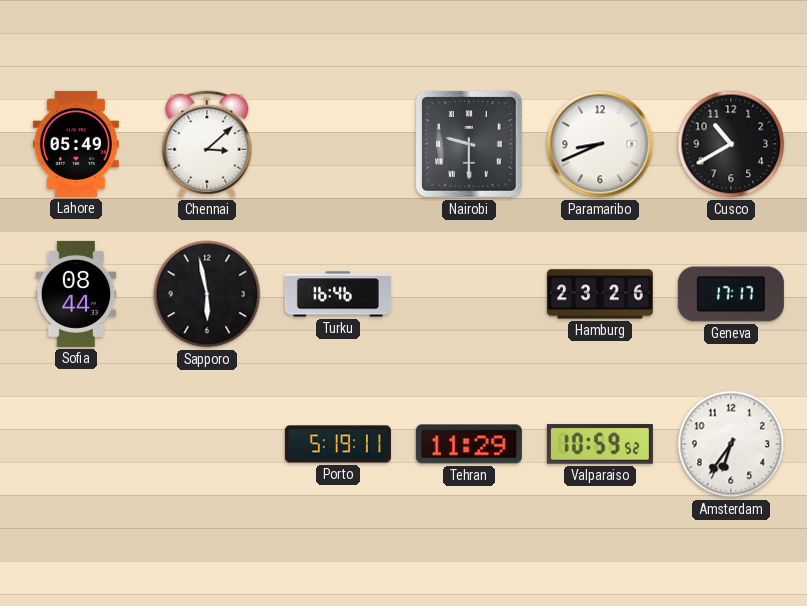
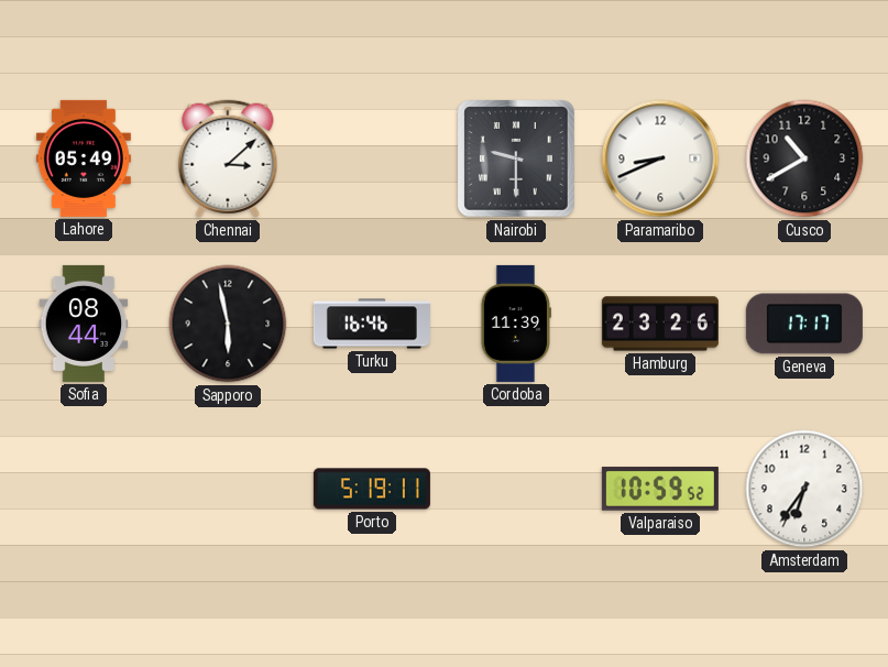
Cordoba: none -> 11:39 (516, 324)
Tehran: 11:29 -> none (469, 444)
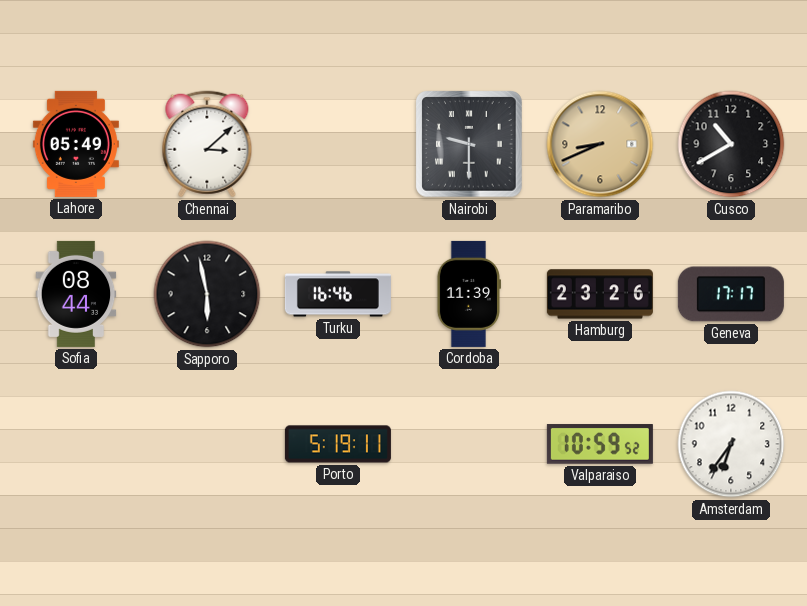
Paramaribo dial: white -> champagne (600, 144)
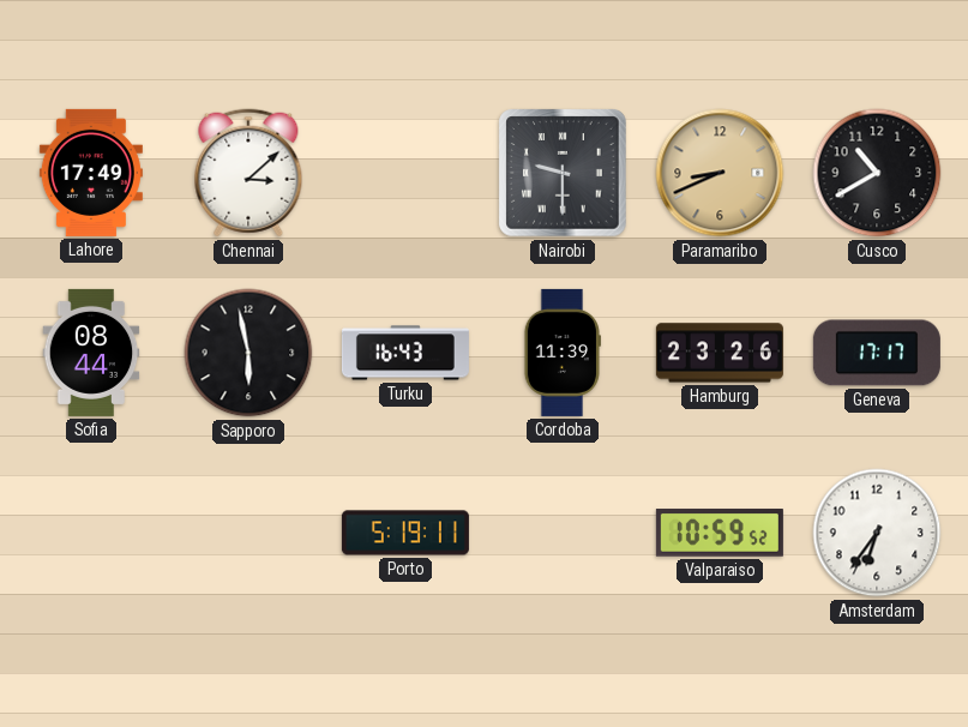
Lahore: 05:49 -> 17:49 (91, 173)
Turku: 16:46 -> 16:43 (405, 353)
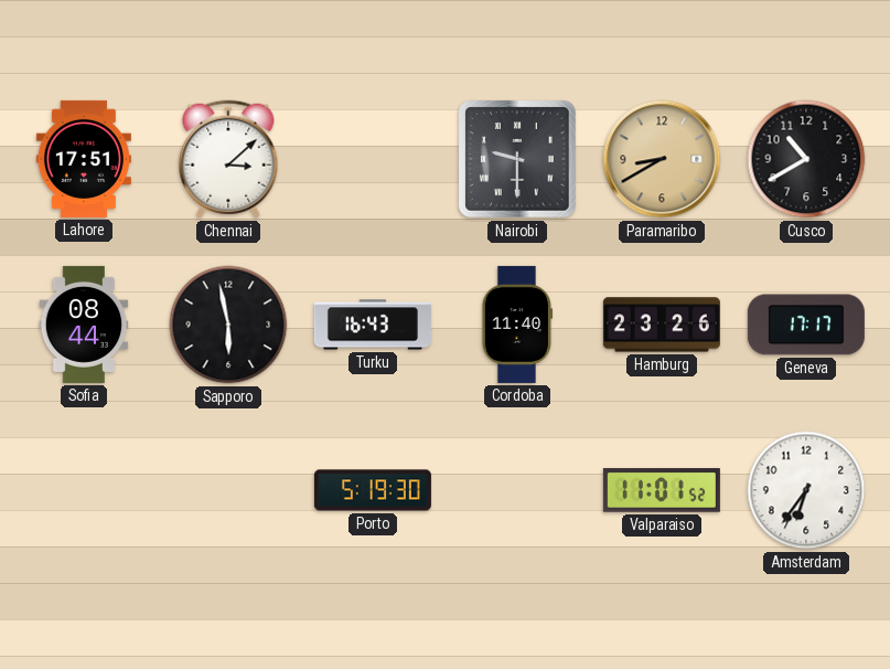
Lahore: 17:49 -> 17:51 (84, 159)
Paramaribo: 8:41 -> 8:40 (662, 159)
Cordoba: 11:39 -> 11:40 (517, 325)
Porto: 5:19:11 -> 5:19:30 (373, 490)
Valparaiso: 10:59 -> 11:01 (662, 490)
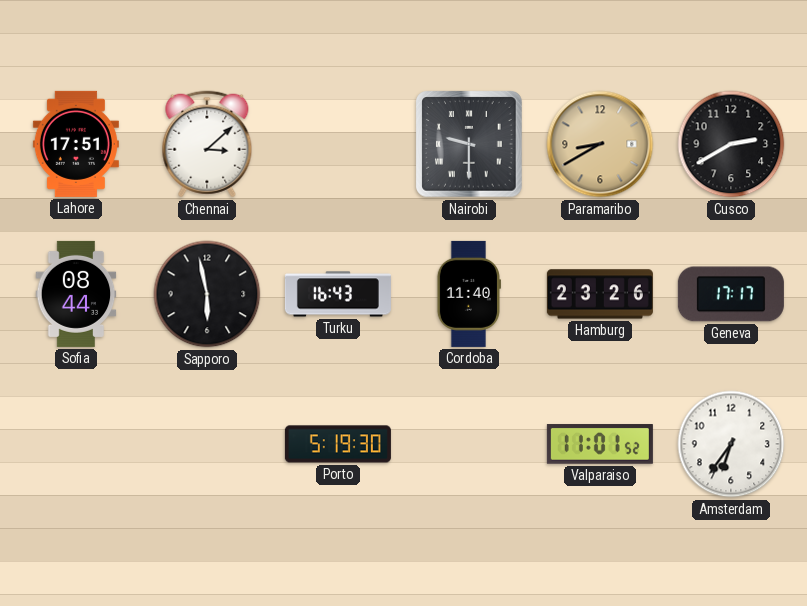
Cusco: 10:40 -> 2:40 (731, 144)
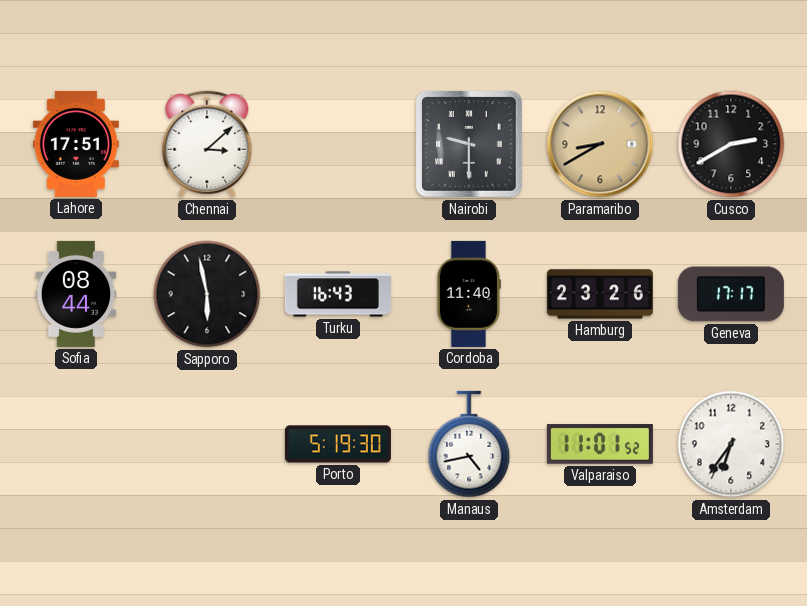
Manaus: none -> 4:43 (469, 444)
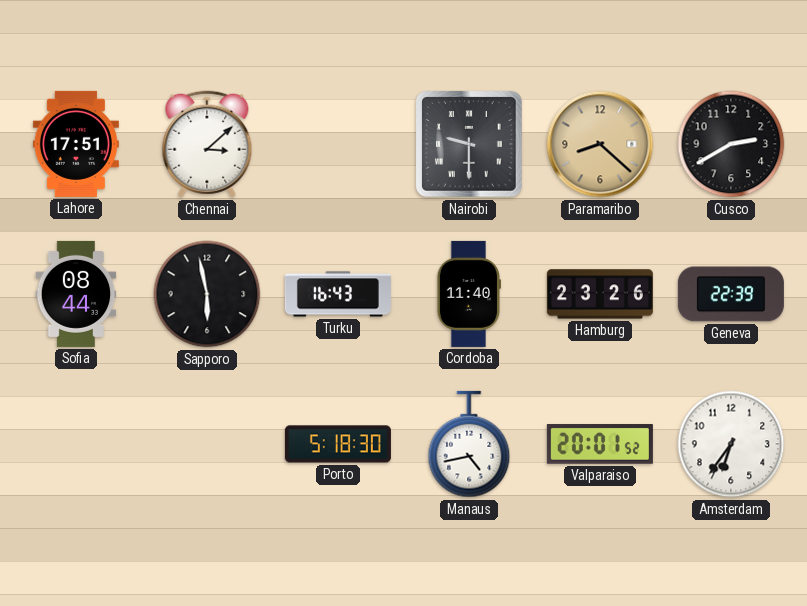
Paramaribo: 8:40 -> 8:22 (600, 144)
Geneva: 17:17 -> 22:39 (731, 294)
Porto: 5:19 -> 5:18 (338, 444)
Valparaiso: 11:01 -> 20:01 (600, 444)
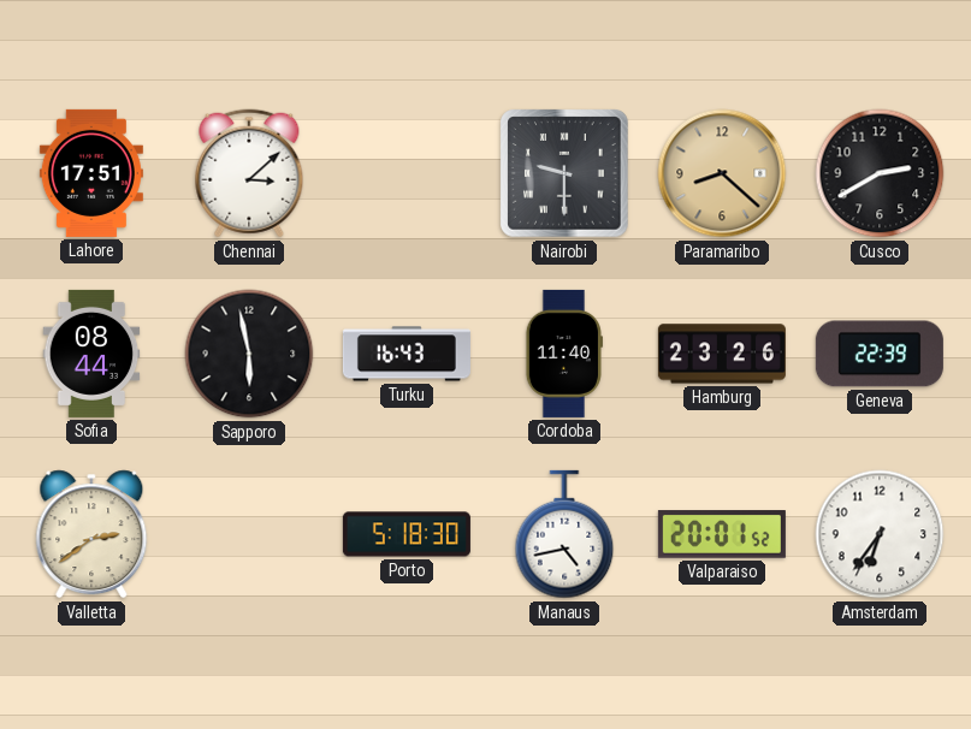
Valletta: none -> 2:39 (91, 534)
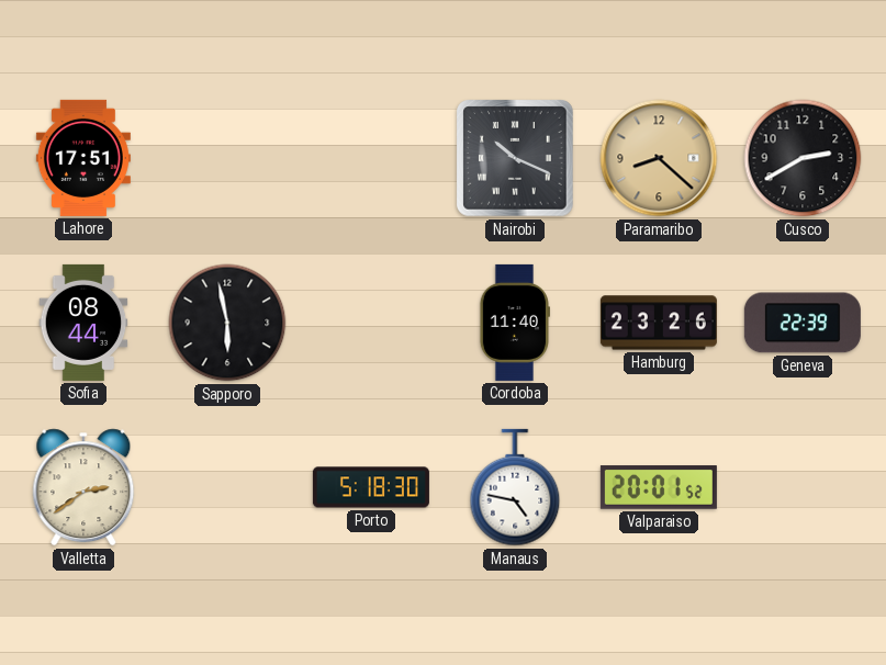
Chennai: 3:08 -> none (249, 173)
Nairobi: 9:30 -> 10:19 (516, 159)
Turku: 16:43 -> none (407, 354)
Manaus: 4:43 -> 4:47 (515, 487)
Amsterdam: 6:36 -> none (880, 534)
